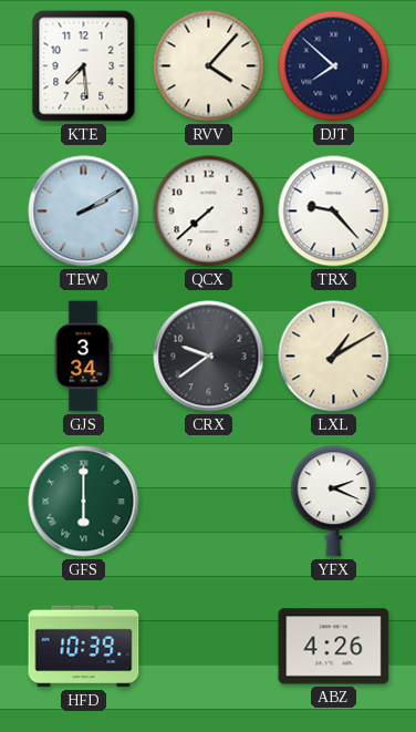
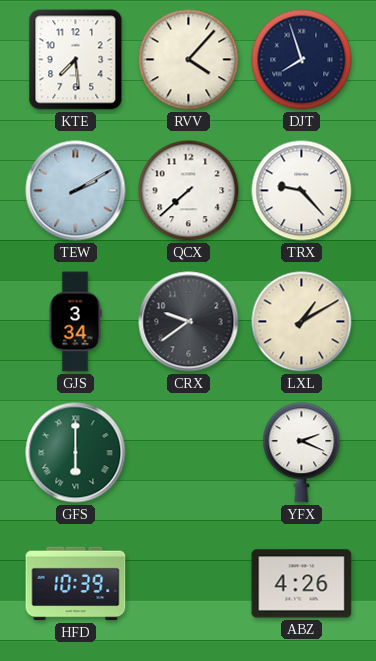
DJT: 7:52 -> 7:57 (302, 60)
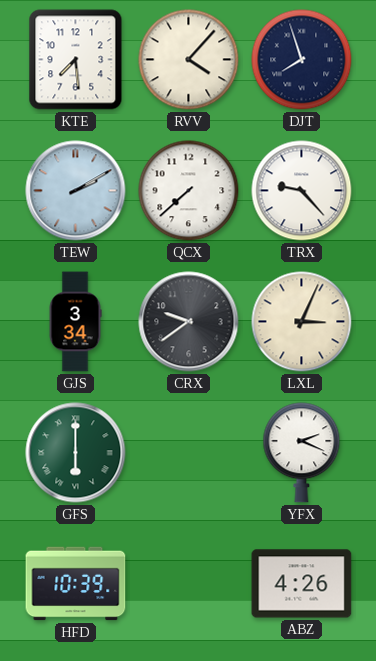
LXL: 1:10 -> 3:04 (302, 322)
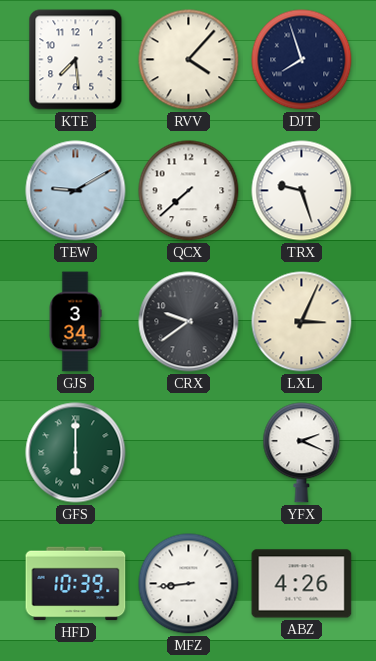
TEW: 2:10 -> 9:10 (76, 191)
TRX: 9:23 -> 9:27 (302, 191)
MFZ: none -> 8:44 (189, 584)
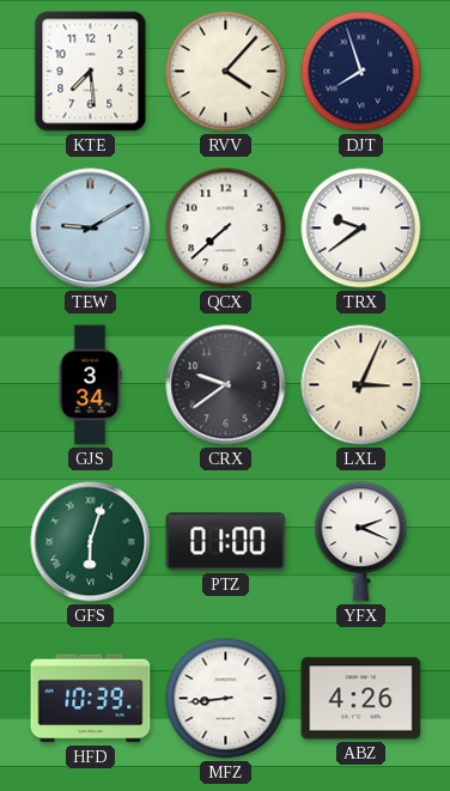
TRX: 9:27 -> 9:39 (361, 229)
GFS: 6:00 -> 6:03 (91, 542)
PTZ: none -> 01:00 (226, 542)
